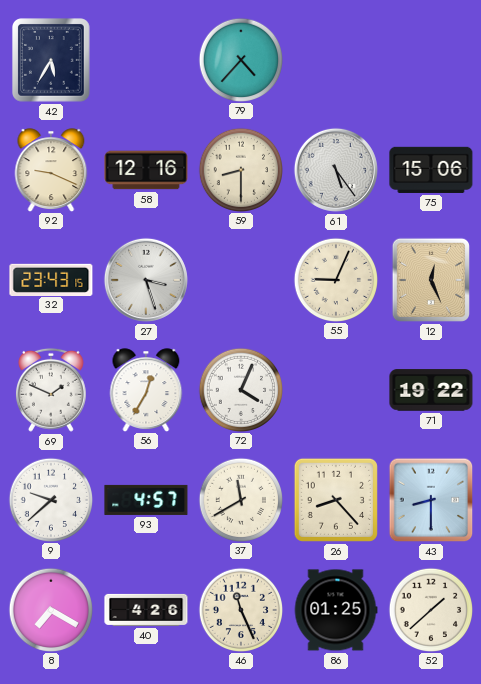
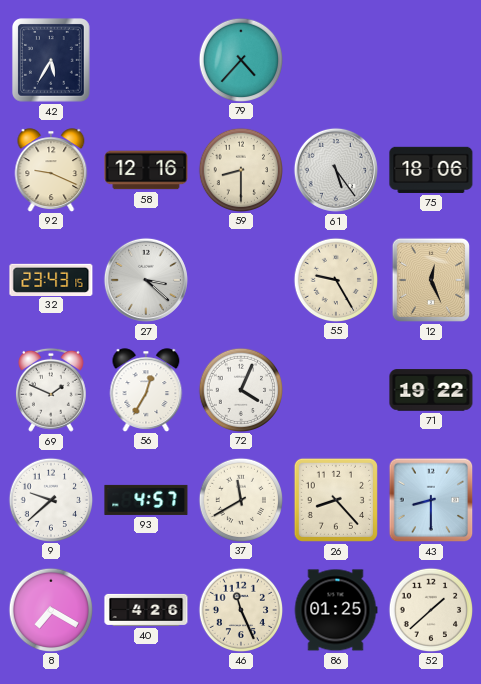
75: 15:06 -> 18:06 (431, 170)
27: 3:27 -> 3:22 (146, 280)
55: 9:04 -> 9:25 (335, 279)
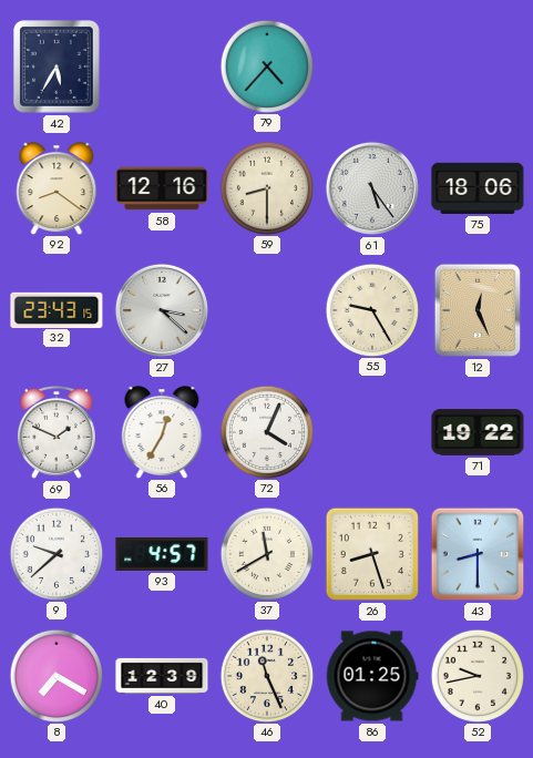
92: 9:19 -> 8:21 (57, 188)
26: 8:23 -> 8:27 (372, 554)
40: 4:26 -> 12:39 (162, 676)
52: 1:38 -> 9:43 (476, 675)
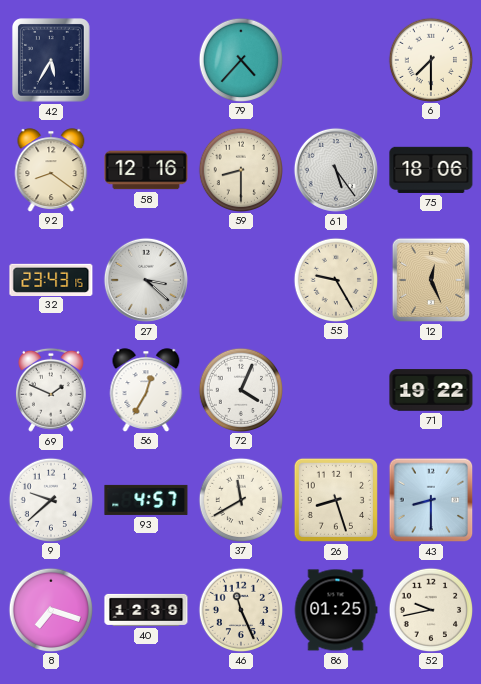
6: none -> 7:30 (430, 59)
8: 7:20 -> 7:18 (50, 609)
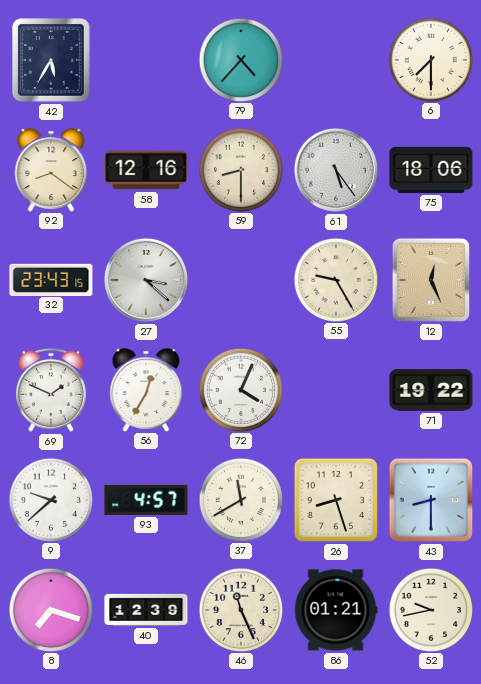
86: 01:25 -> 01:21 (336, 610)
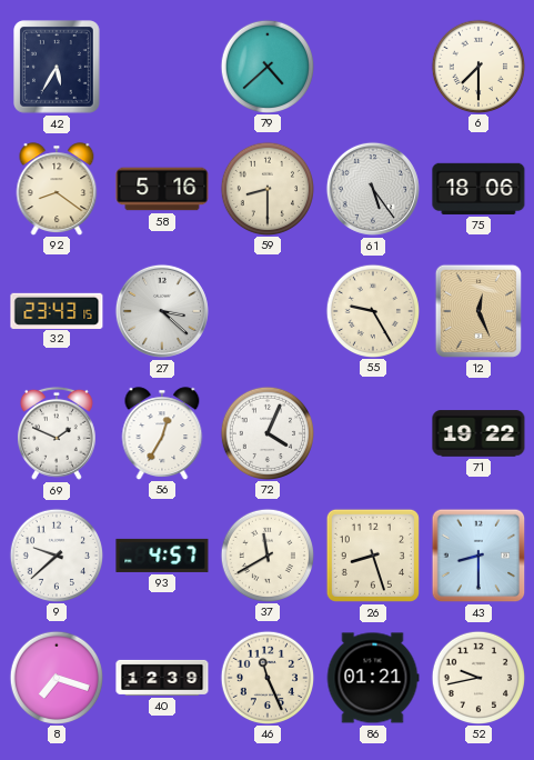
79: 4:37 -> 4:38 (266, 66)
58: 12:16 -> 5:16 (162, 189)
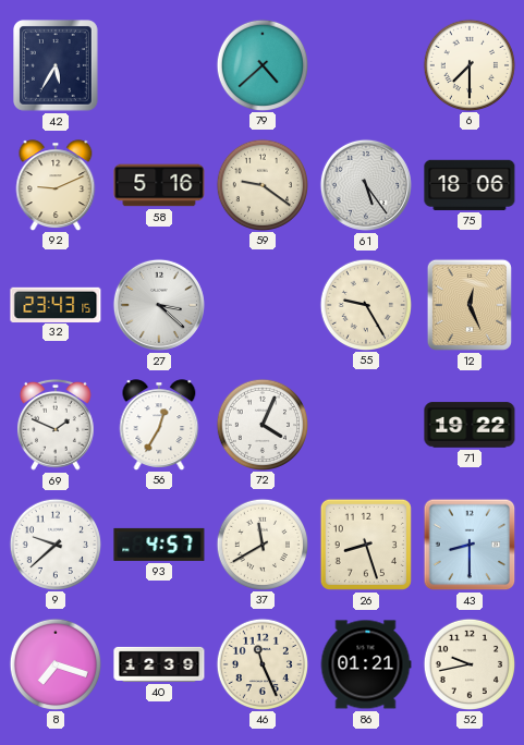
92: 8:21 -> 9:11 (56, 185)
59: 8:30 -> 9:21 (261, 184)
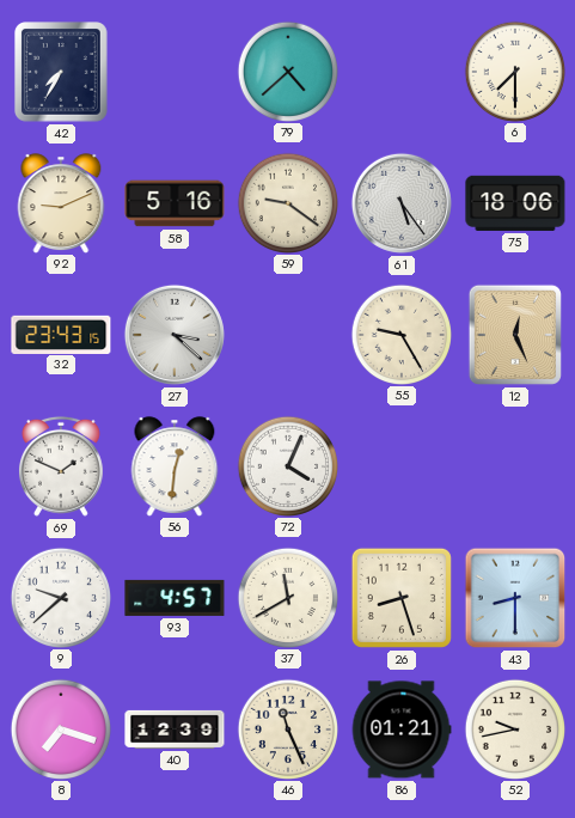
42: 5:35 -> 7:35 (62, 72)
56: 12:35 -> 12:31 (175, 466)
71: 19:22 -> none (470, 425)
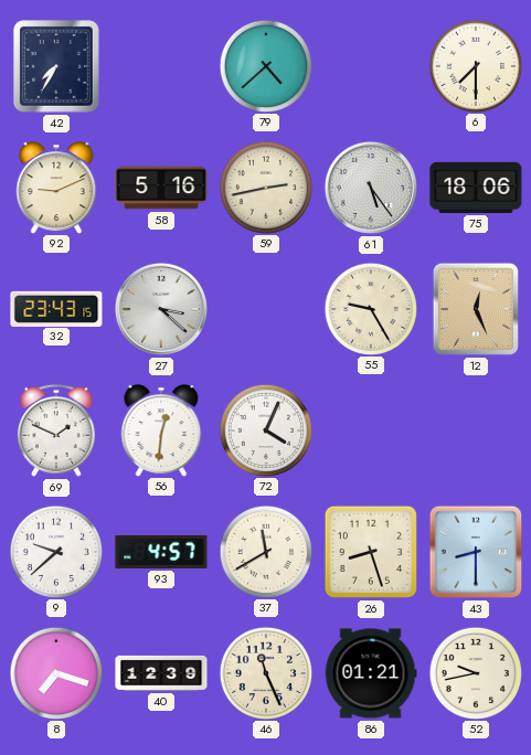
59: 9:21 -> 2:43 (265, 187)
